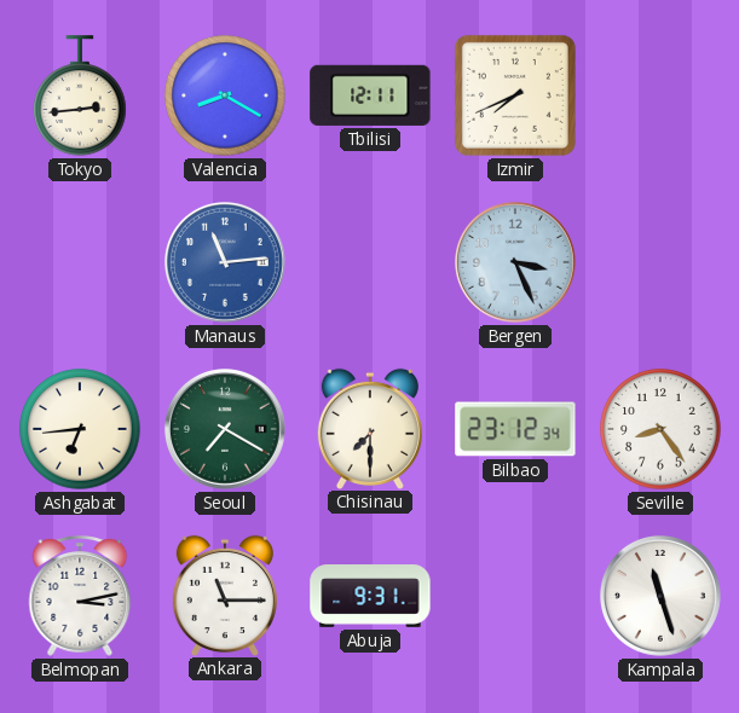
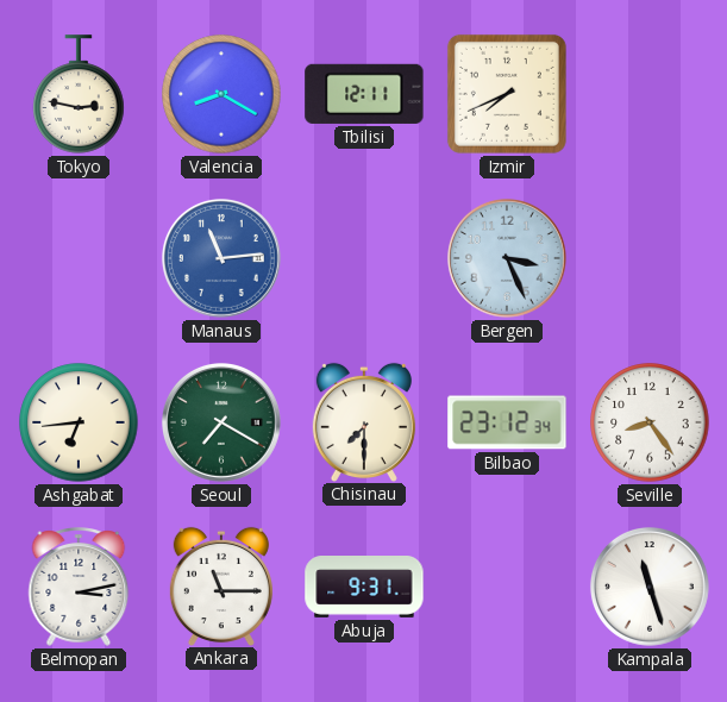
Tokyo: 2:44 -> 2:47 (79, 94)
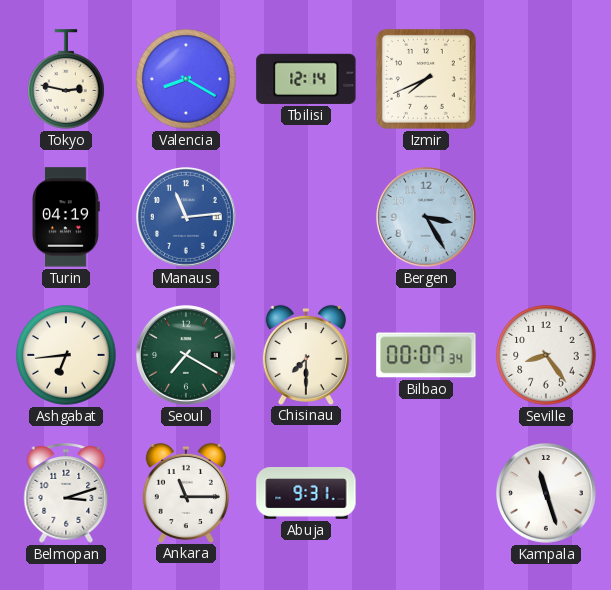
Tbilisi: 12:11 -> 12:14 (306, 79)
Turin: none -> 04:19 (66, 217)
Bergen: 3:26 -> 3:25 (426, 217)
Bilbao: 23:12 -> 00:07 (426, 355)
Belmopan: 3:13 -> 3:12 (66, 493)
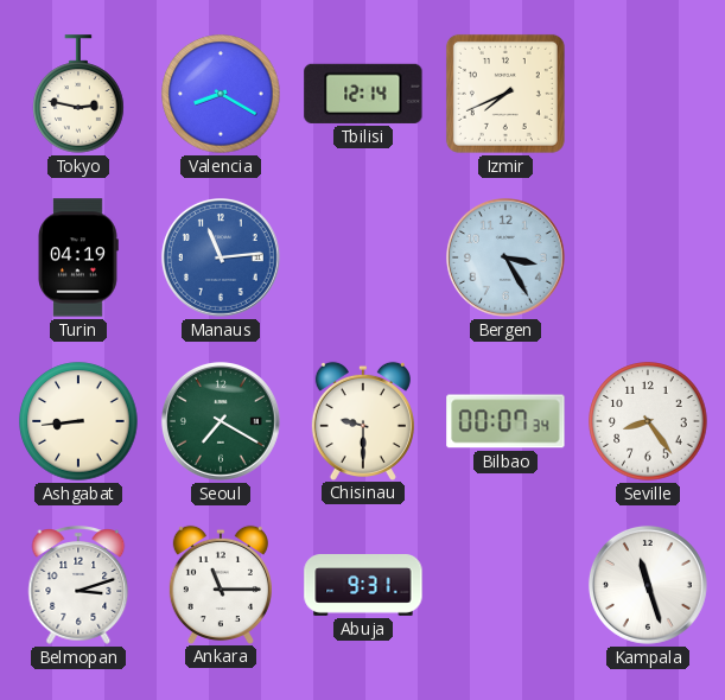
Ashgabat: 6:44 -> 8:44 (78, 421)
Chisinau: 7:30 -> 9:30 (363, 420)
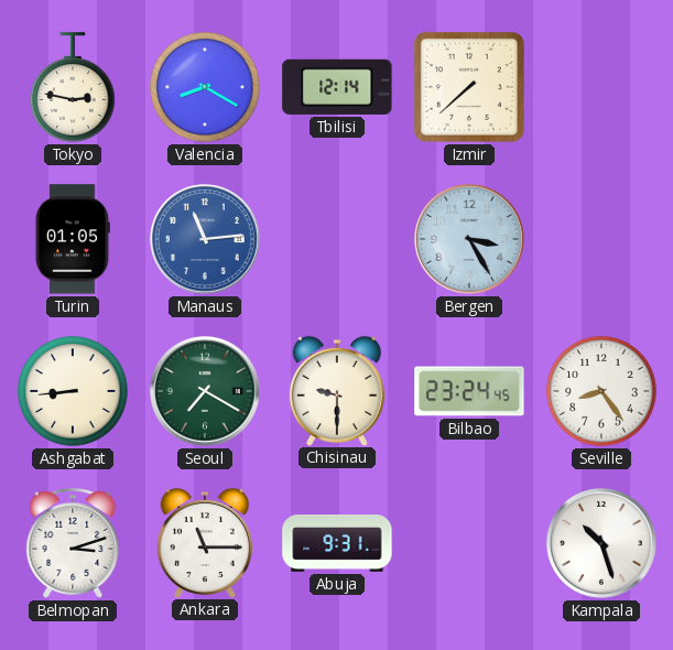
Izmir: 7:41 -> 7:38 (469, 87)
Turin: 04:19 -> 01:05 (73, 239)
Bilbao: 00:07 -> 23:24 (469, 391)
Kampala: 11:27 -> 10:27 (601, 543)
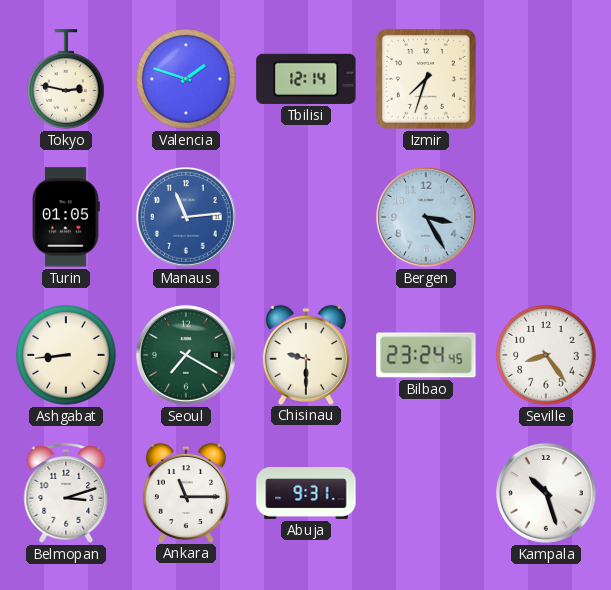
Valencia: 8:20 -> 1:48 (186, 79)
Izmir: 7:38 -> 7:33 (426, 79)
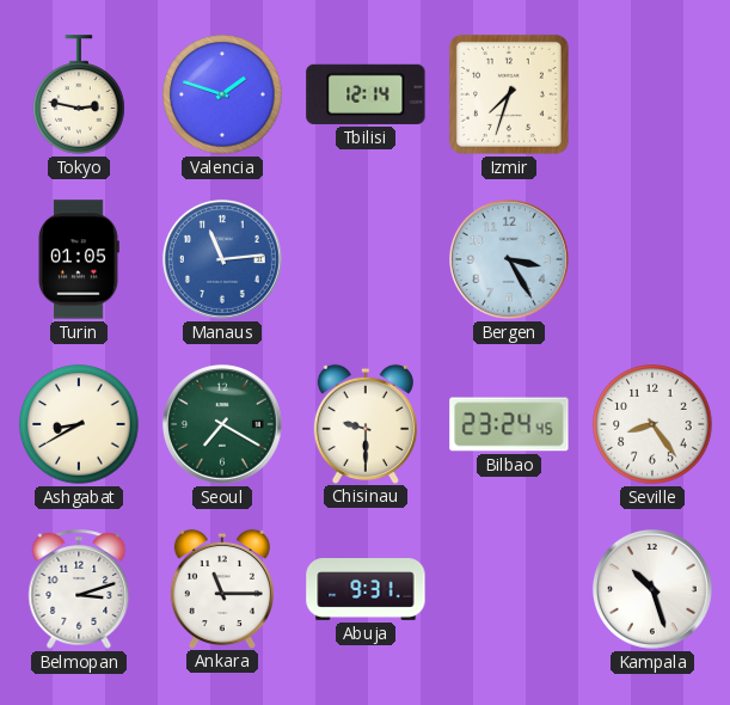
Ashgabat: 8:44 -> 8:40 (79, 424)
